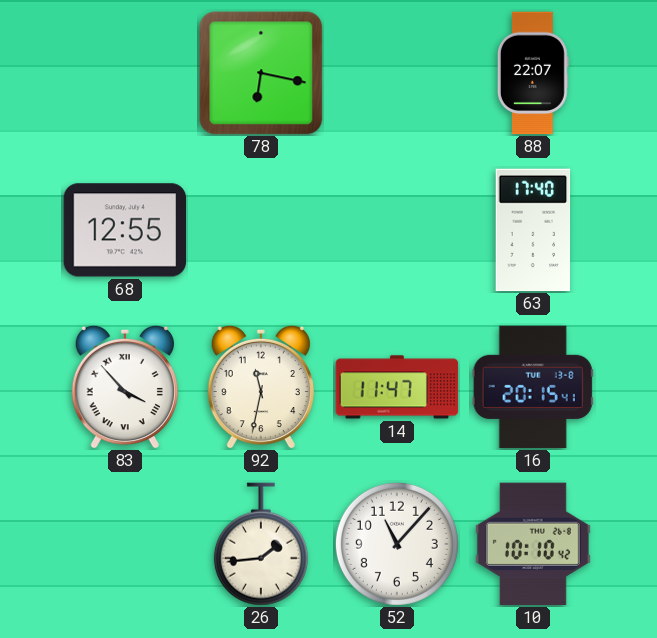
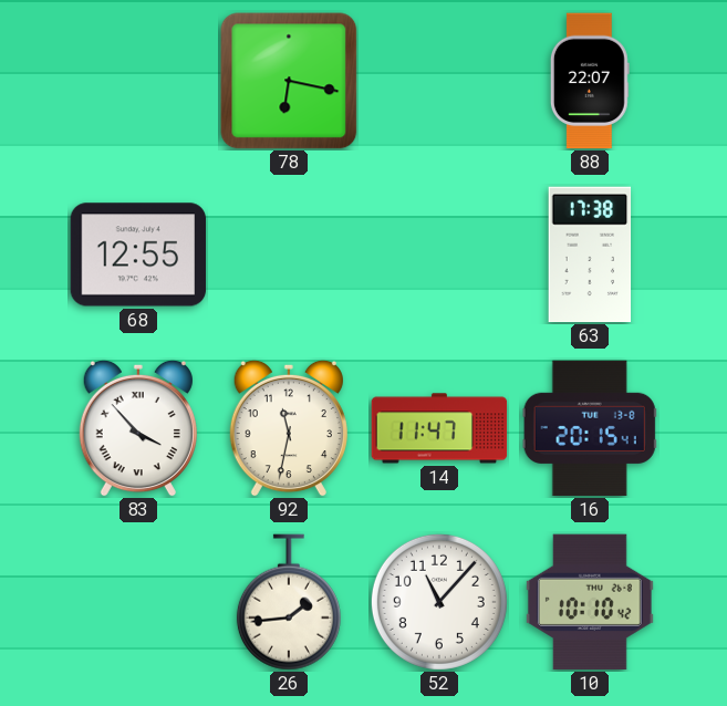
63: 17:40 -> 17:38 (590, 255)
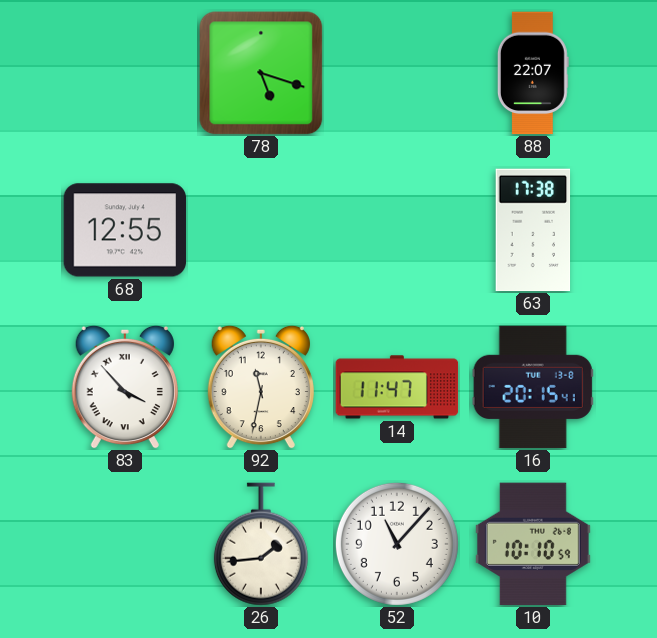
78: 6:17 -> 5:18 (261, 73)
10: 10:10:42 -> 10:10:59 (533, 544)
